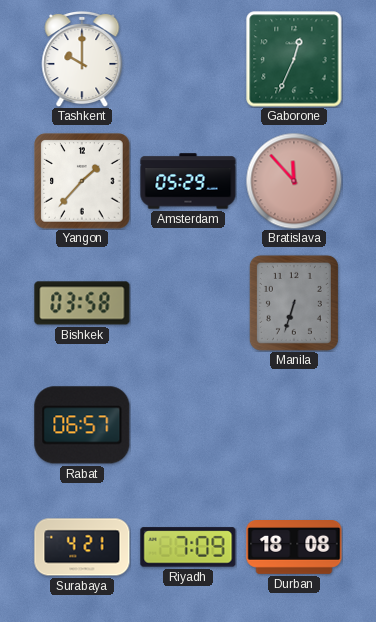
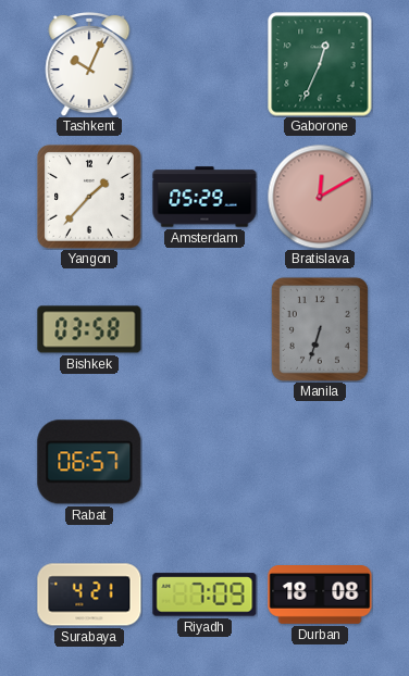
Tashkent: 10:00 -> 10:04 (89, 64)
Bratislava: 11:53 -> 12:10 (320, 197)
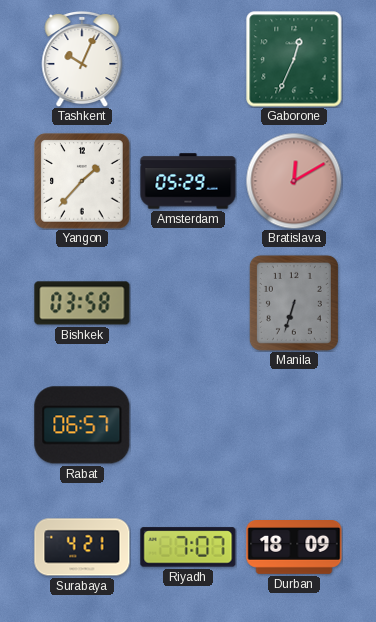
Riyadh: 7:09 -> 7:07 (188, 547)
Durban: 18:08 -> 18:09 (294, 548)
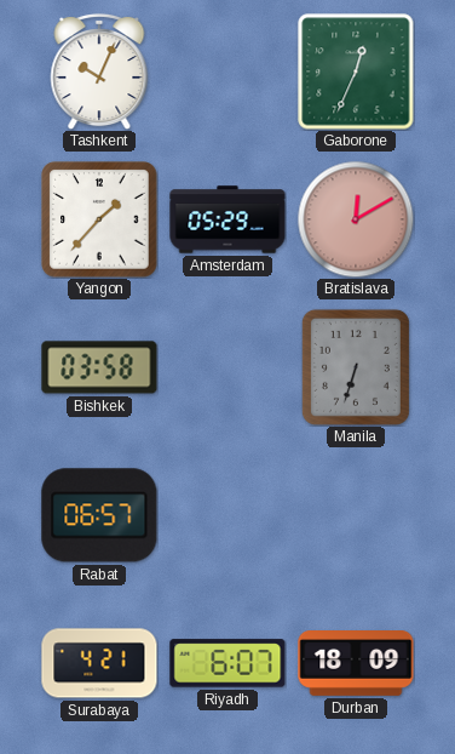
Riyadh: 7:07 -> 6:07 (227, 663)
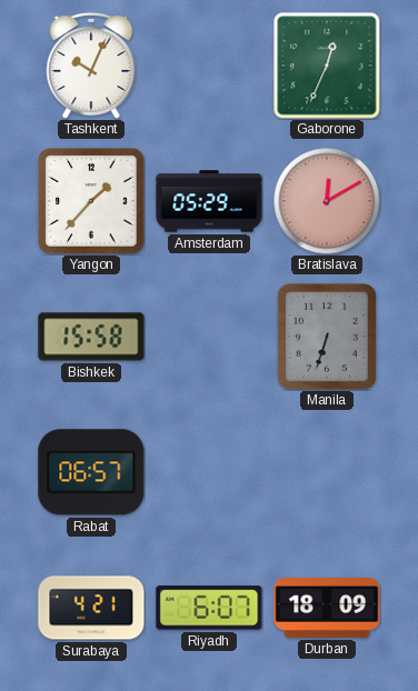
Bishkek: 03:58 -> 15:58 (91, 337)
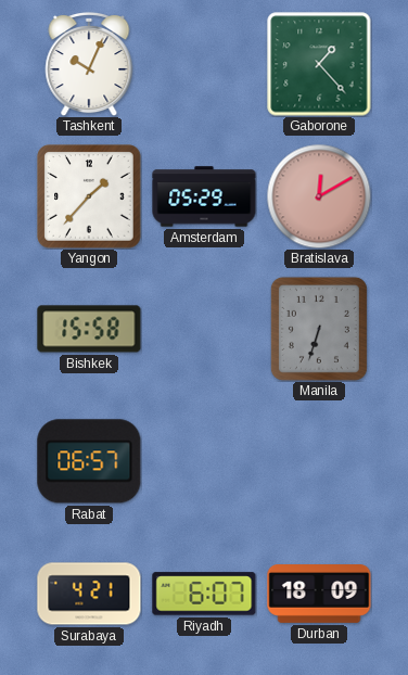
Gaborone: 12:34 -> 1:23 (319, 64)
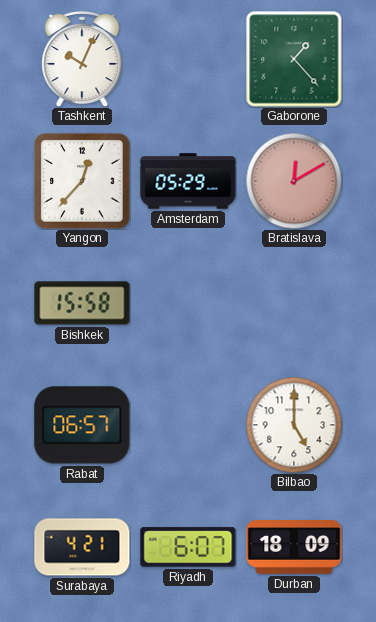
Yangon: 1:37 -> 12:37 (82, 181)
Manila: 6:33 -> none (319, 329)
Bilbao: none -> 5:00 (294, 425)
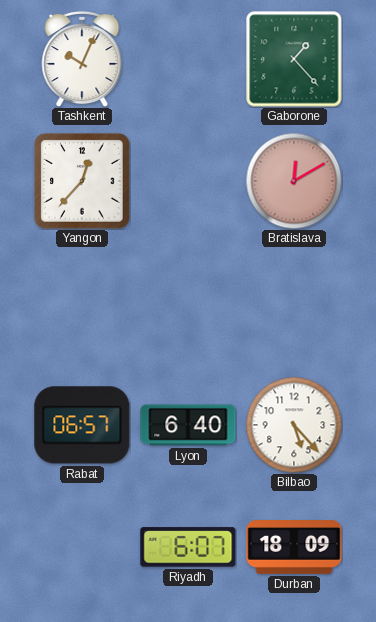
Amsterdam: 05:29 -> none (188, 181)
Bishkek: 15:58 -> none (82, 303)
Lyon: none -> 6:40 (188, 425)
Bilbao: 5:00 -> 5:23 (294, 425)
Surabaya: 4:21 -> none (82, 547)
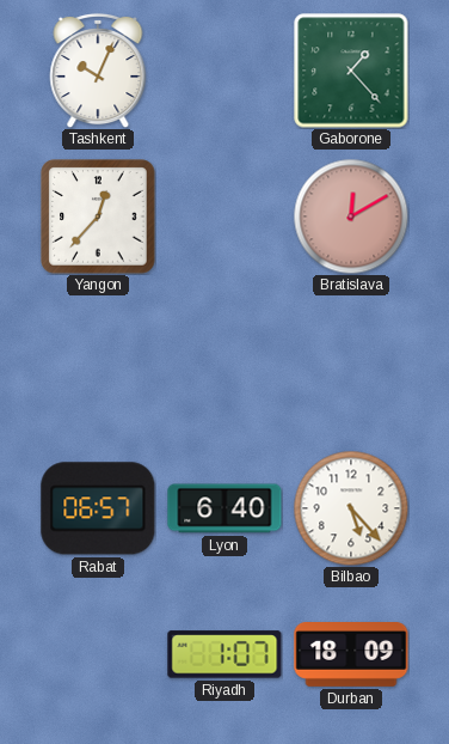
Riyadh: 6:07 -> 1:07 (224, 654)
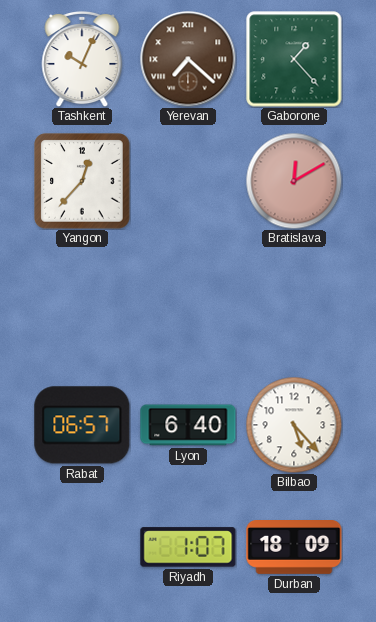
Yerevan: none -> 7:22 (188, 59)
